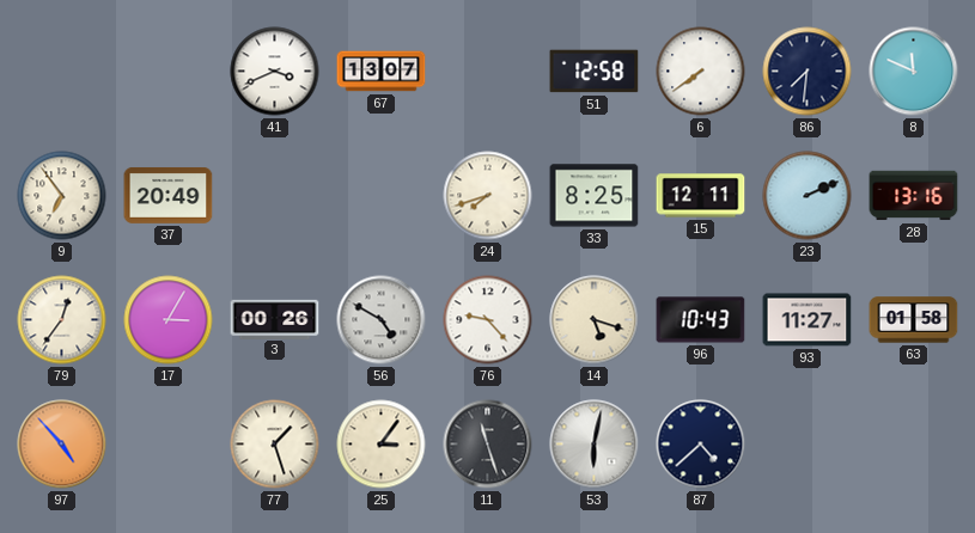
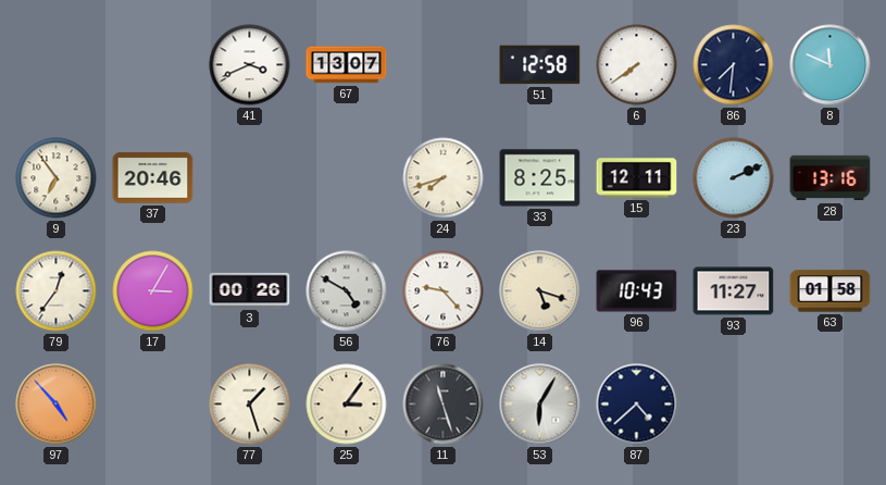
37: 20:49 -> 20:46 (153, 177)
53: 6:02 -> 6:05 (540, 405)
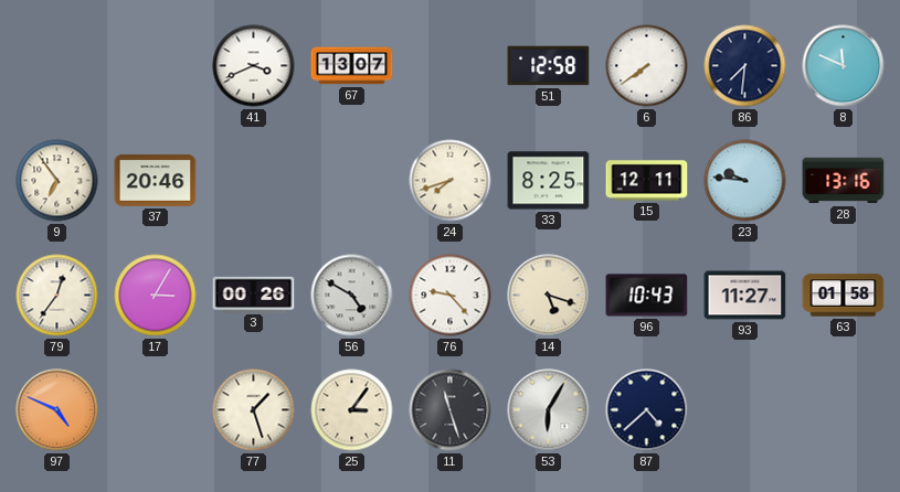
23: 2:11 -> 9:46 (745, 181)
97: 4:53 -> 4:49 (57, 410)
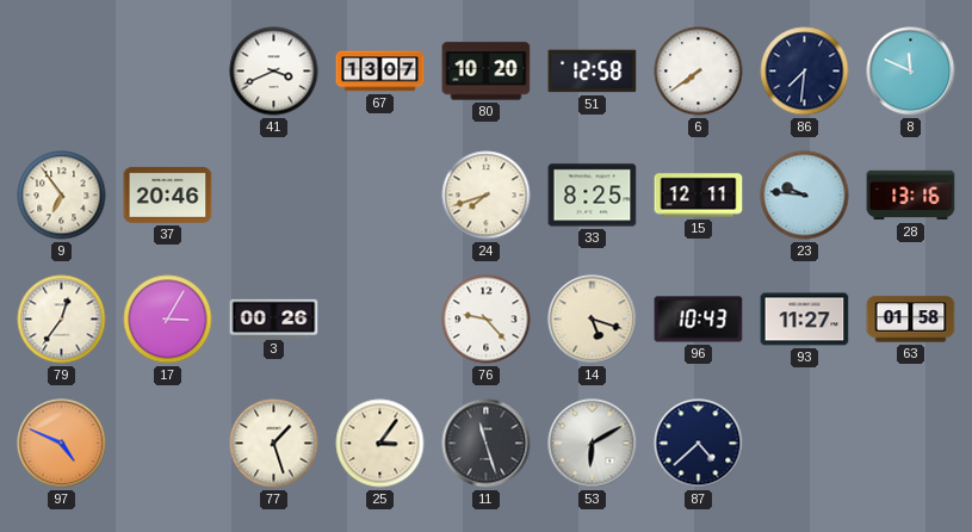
80: none -> 10:20 (487, 72)
56: 4:50 -> none (352, 296)
53: 6:05 -> 6:10 (593, 444)
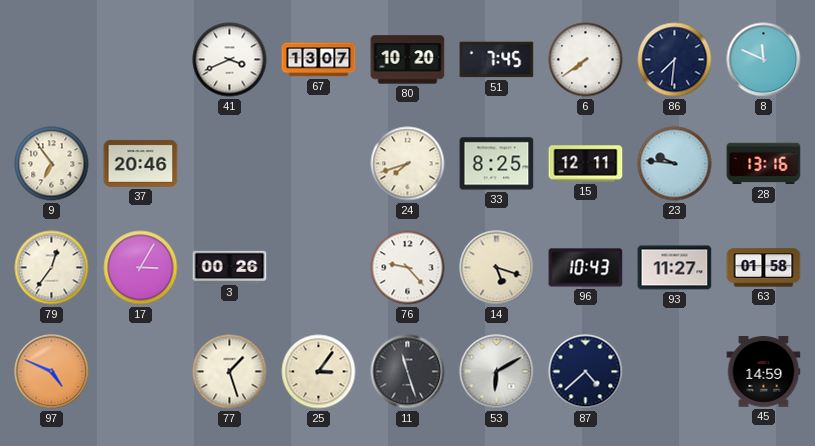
51: 12:58 -> 7:45 (497, 60)
45: none -> 14:59 (764, 372)
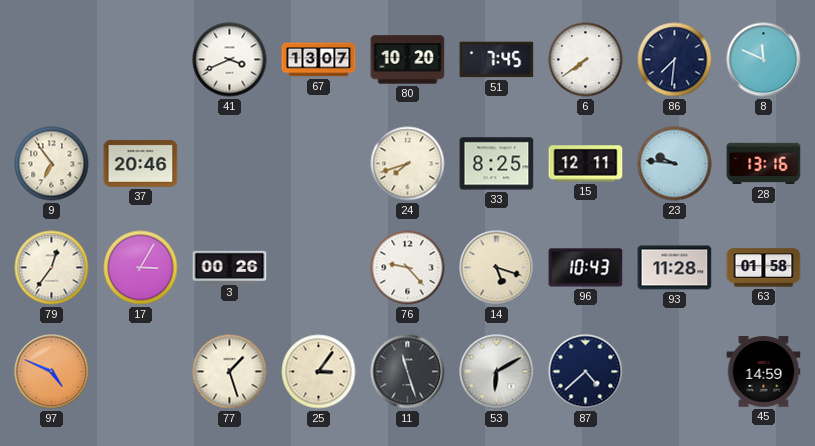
93: 11:27 -> 11:28 (675, 268)
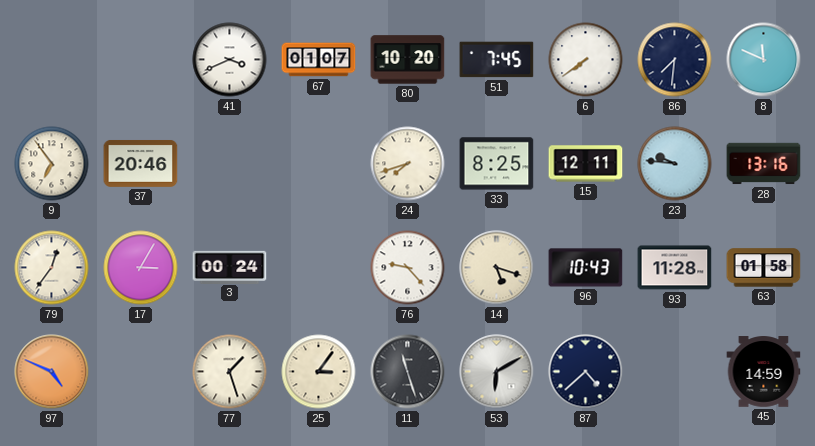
67: 13:07 -> 01:07 (319, 60)
3: 00:26 -> 00:24 (230, 267)
